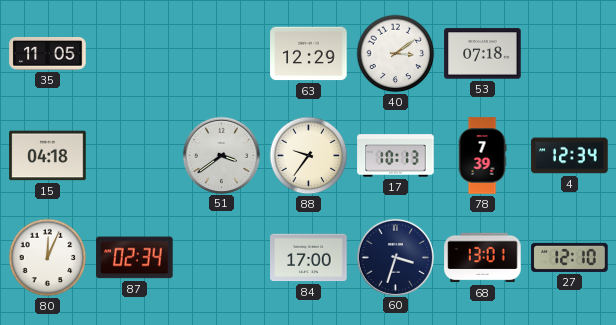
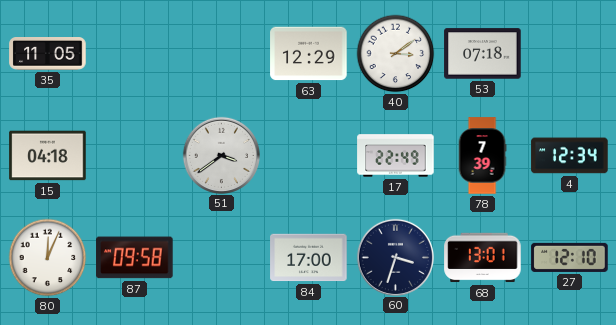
88: 9:36 -> none (309, 156)
17: 10:13 -> 22:49 (396, 156)
87: 02:34 -> 09:58 (135, 258)
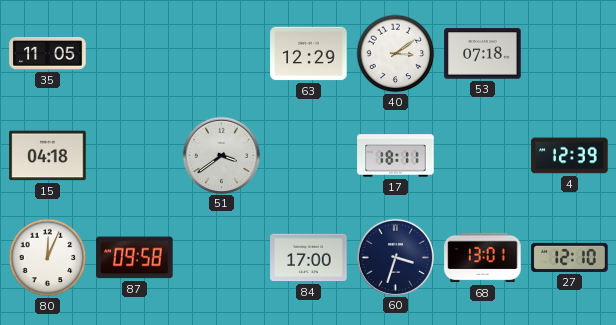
17: 22:49 -> 18:11 (396, 156)
78: 7:39 -> none (482, 156)
4: 12:34 -> 12:39 (570, 156)
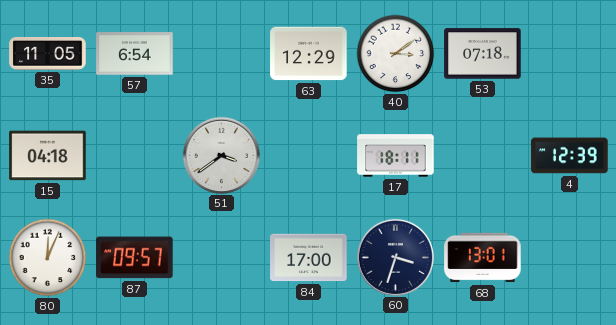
57: none -> 6:54 (135, 54)
87: 09:58 -> 09:57 (135, 258)
27: 12:10 -> none (570, 257)
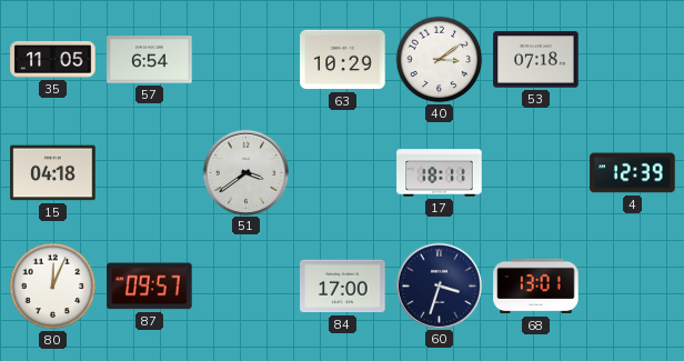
63: 12:29 -> 10:29 (343, 60)
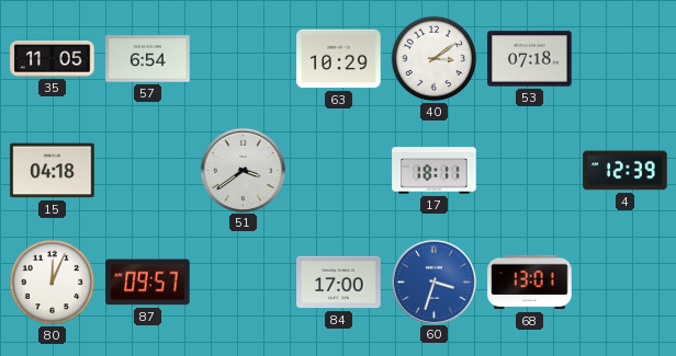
60 dial: navy -> blue (433, 282)
